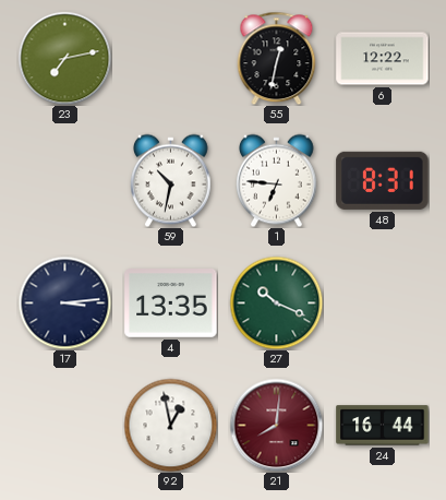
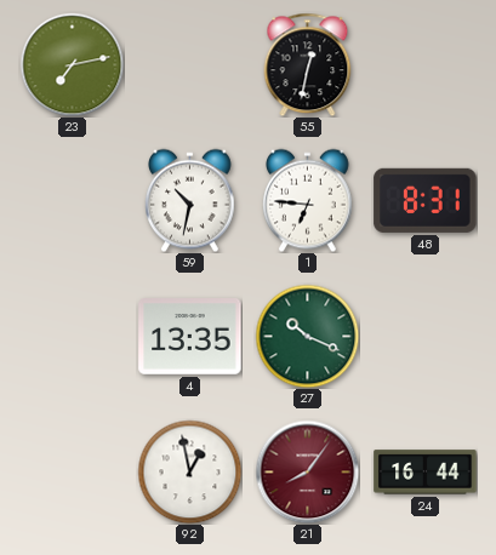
6: 12:22 -> none (383, 59)
17: 3:14 -> none (64, 302)
21: 8:01 -> 8:06 (307, 471)
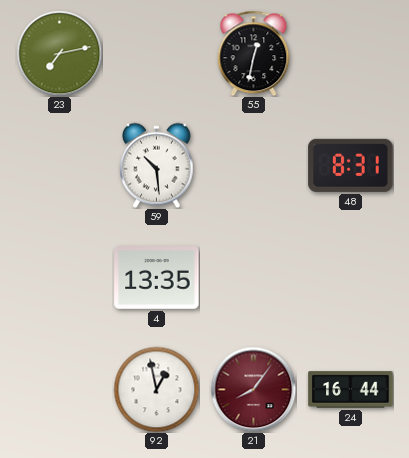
59: 10:32 -> 10:29 (157, 165)
1: 6:46 -> none (308, 200)
27: 10:19 -> none (307, 336)
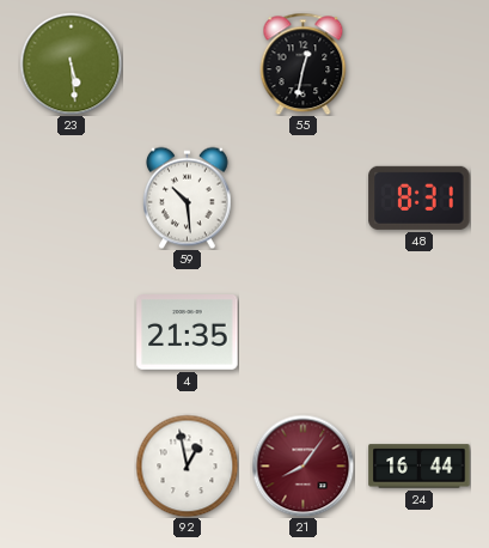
23: 7:13 -> 5:29 (71, 63)
4: 13:35 -> 21:35 (188, 333)
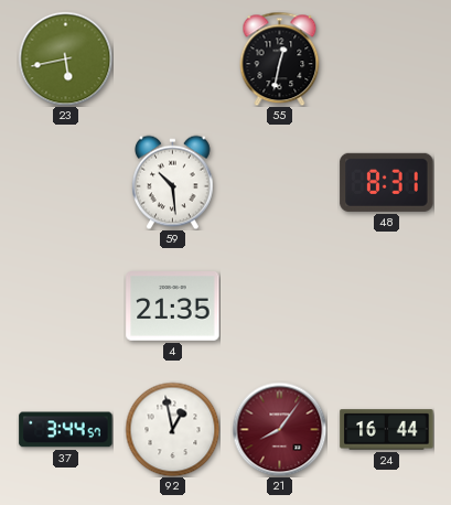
23: 5:29 -> 5:43 (65, 58)
37: none -> 3:44 (66, 430)
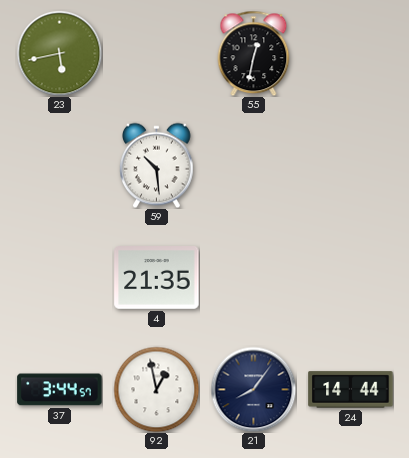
48: 8:31 -> none (387, 182)
21 dial: burgundy -> navy (253, 389)
24: 16:44 -> 14:44 (351, 390)
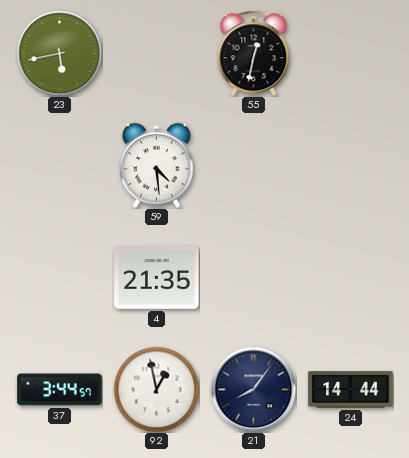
59: 10:29 -> 4:29 (157, 165)
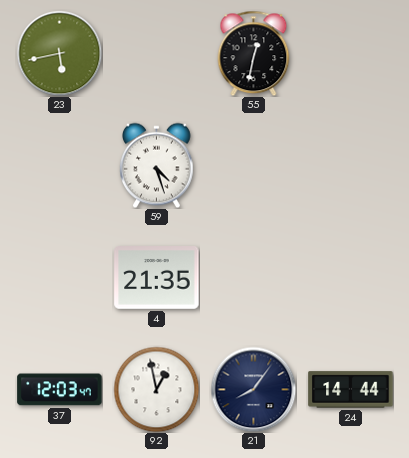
59: 4:29 -> 4:27 (157, 165)
37: 3:44 -> 12:03 (60, 390)
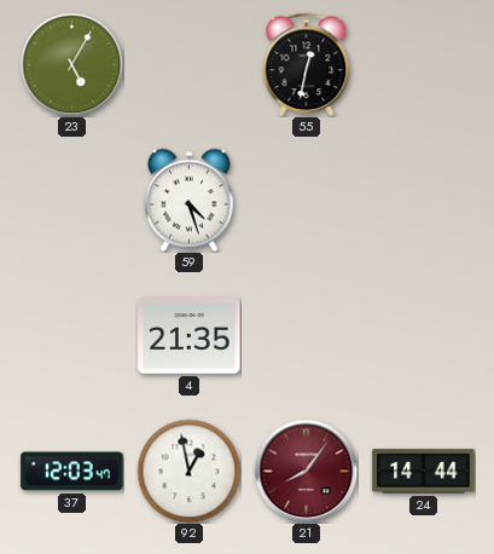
23: 5:43 -> 5:05 (71, 64)
21 dial: navy -> burgundy (306, 471)
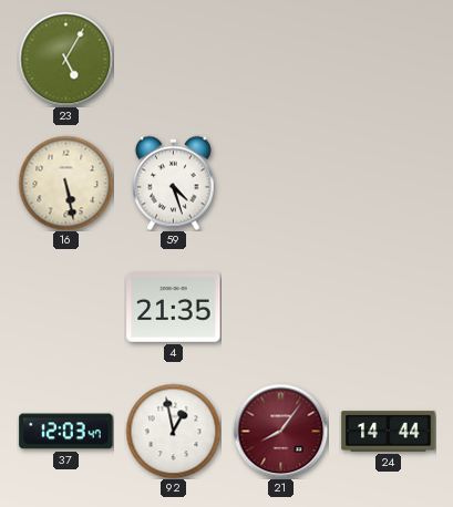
55: 12:32 -> none (307, 64)
16: none -> 5:28 (65, 183)
